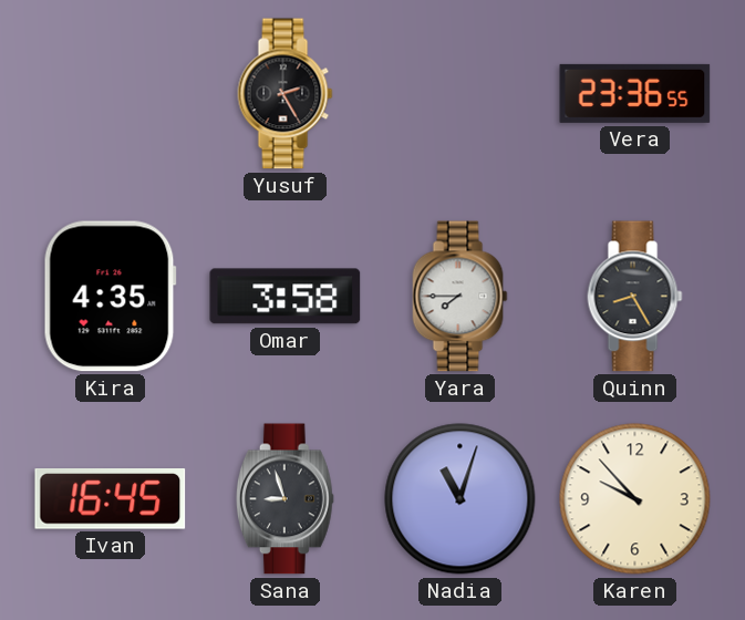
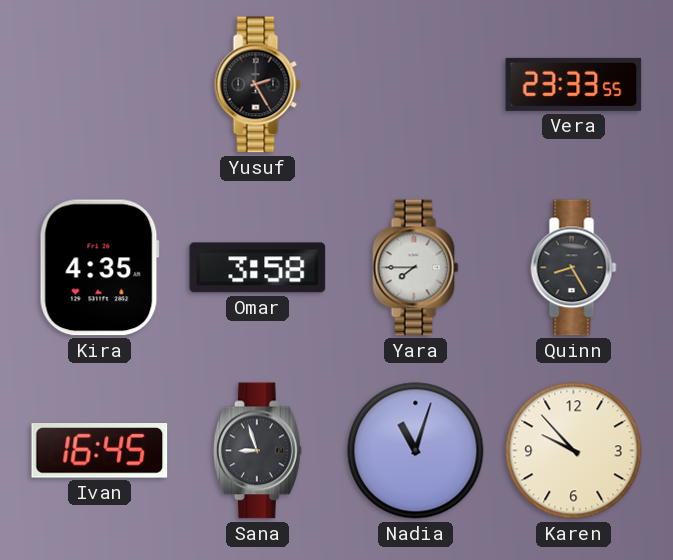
Vera: 23:36 -> 23:33 (574, 84)
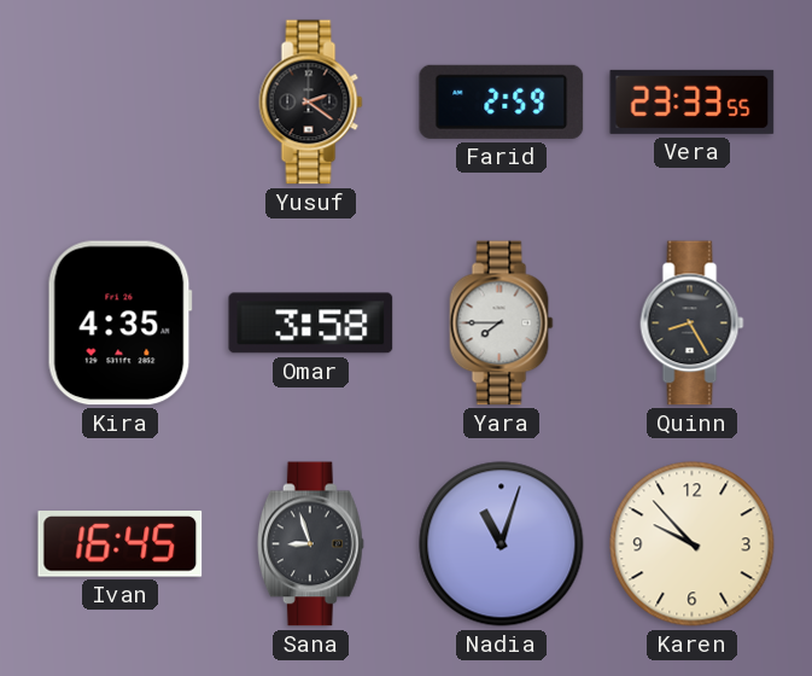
Yusuf: 2:25 -> 2:21 (311, 103)
Farid: none -> 2:59 (502, 101)
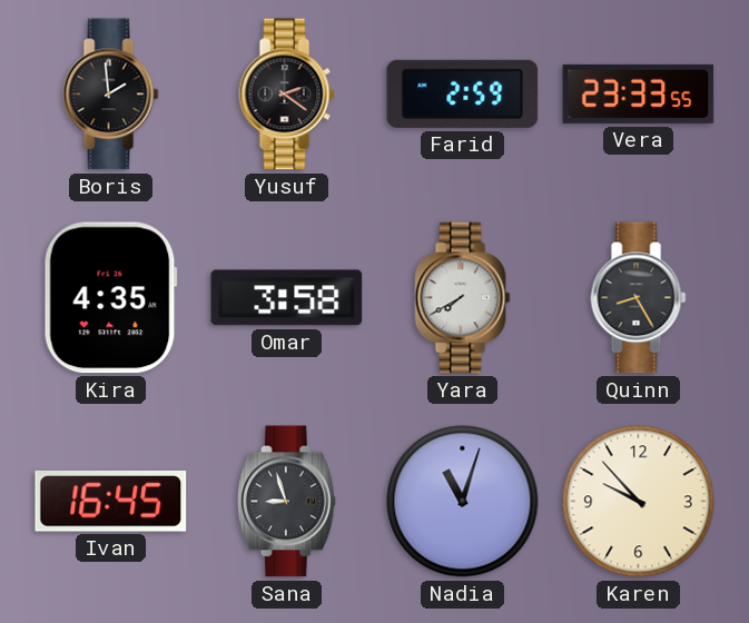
Boris: none -> 1:59 (111, 95)
Yara: 7:45 -> 7:40 (463, 298)
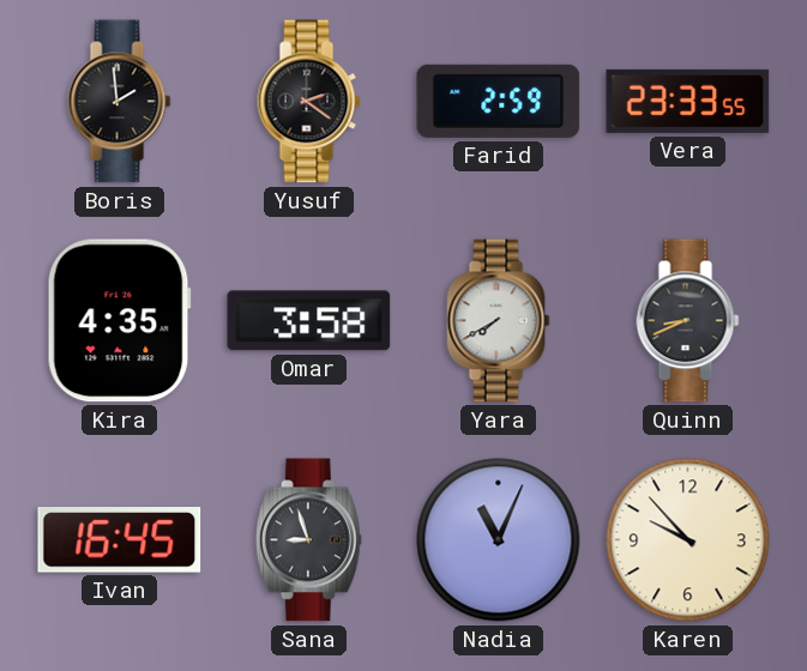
Quinn: 8:25 -> 8:41 (688, 321)
Nadia: 11:03 -> 11:04 (499, 540)
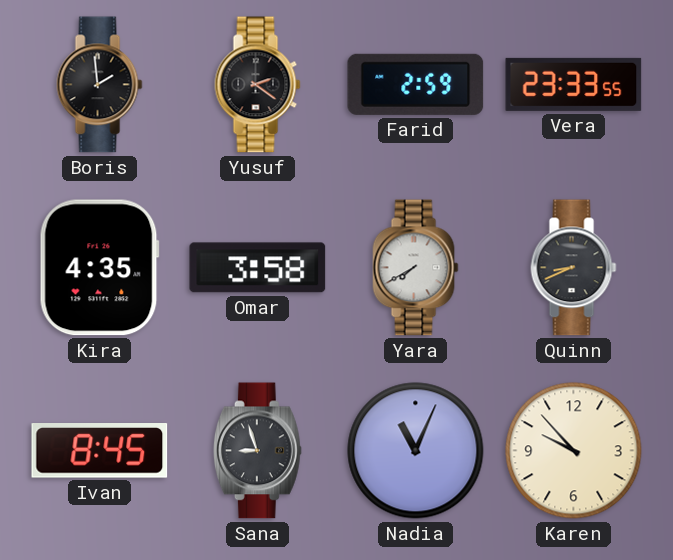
Ivan: 16:45 -> 8:45 (100, 451)
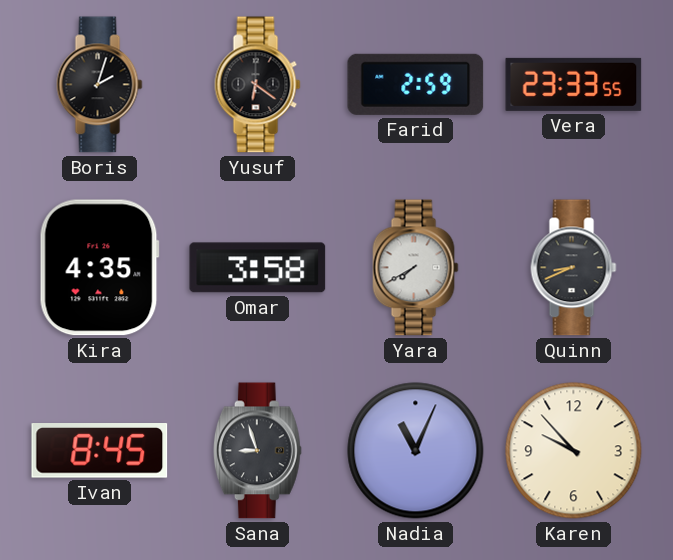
Boris: 1:59 -> 2:03 (100, 85)
Yusuf: 2:21 -> 6:21 (258, 85)
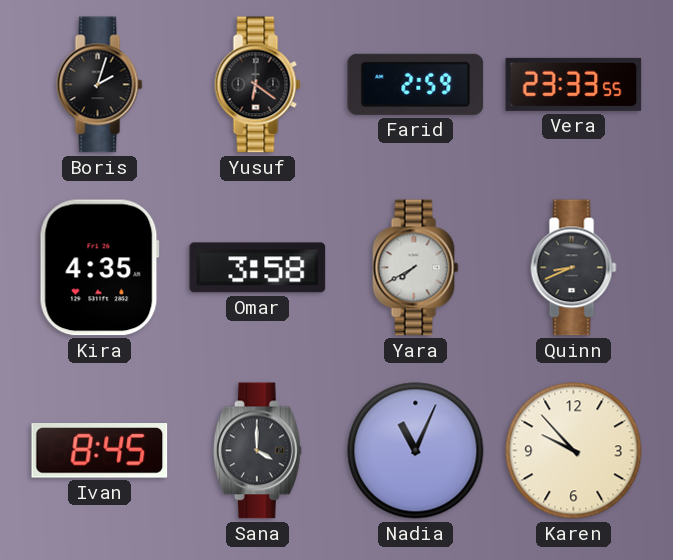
Sana: 8:57 -> 4:00 (257, 451)
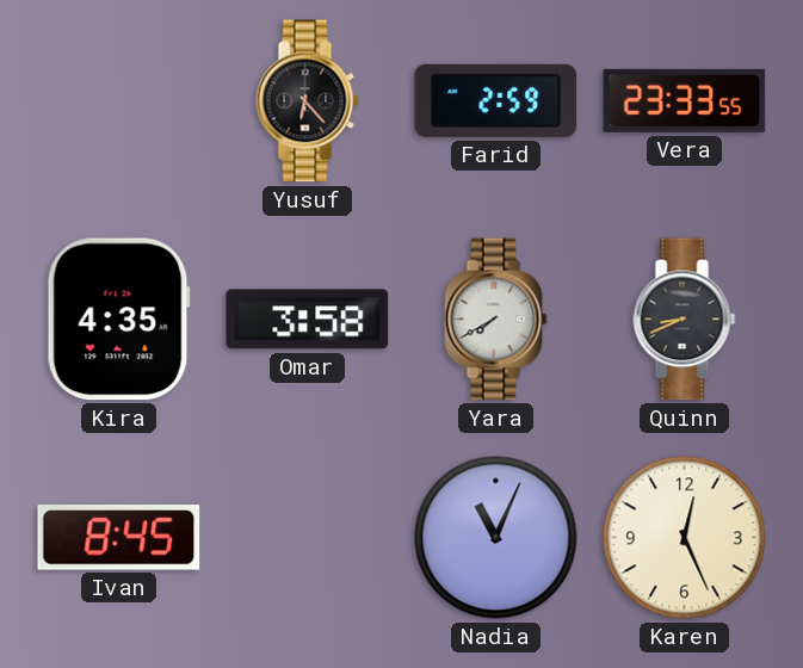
Boris: 2:03 -> none (100, 85)
Yusuf: 6:21 -> 6:23 (308, 101)
Sana: 4:00 -> none (257, 451)
Karen: 9:53 -> 12:26 (685, 538)
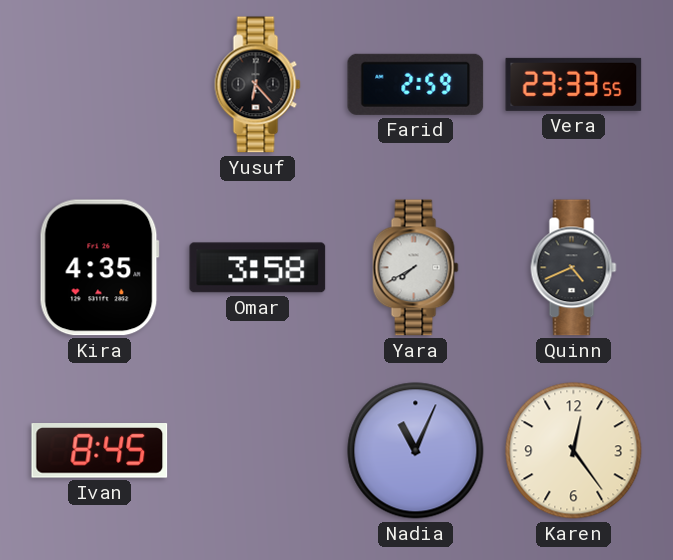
Quinn: 8:41 -> 4:41 (574, 268)
Karen: 12:26 -> 12:24 (574, 451)
